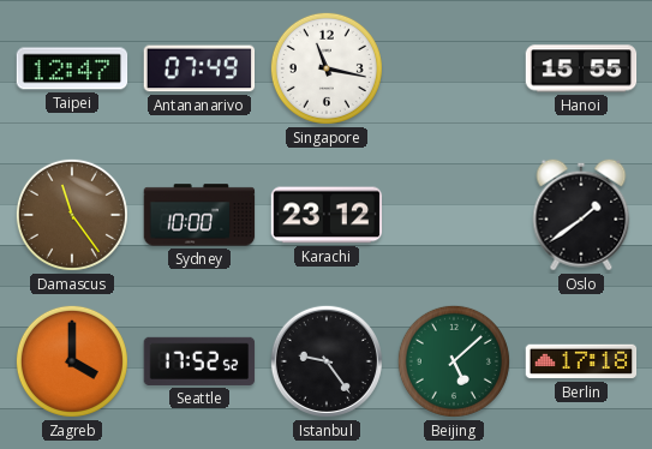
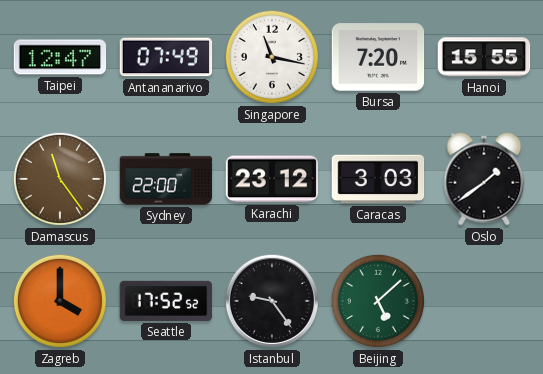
Bursa: none -> 7:20 (378, 57)
Sydney: 10:00 -> 22:00 (166, 179)
Caracas: none -> 3:03 (378, 179)
Berlin: 17:18 -> none (581, 361)
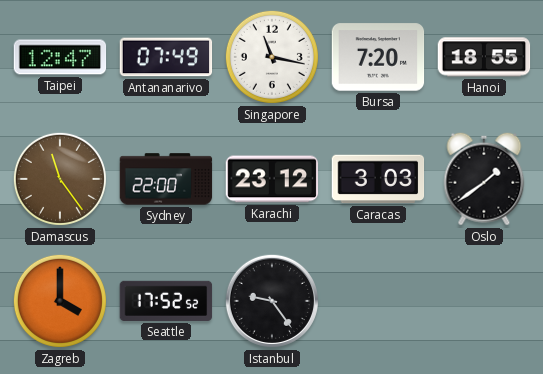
Hanoi: 15:55 -> 18:55 (484, 57)
Beijing: 5:08 -> none (378, 301)
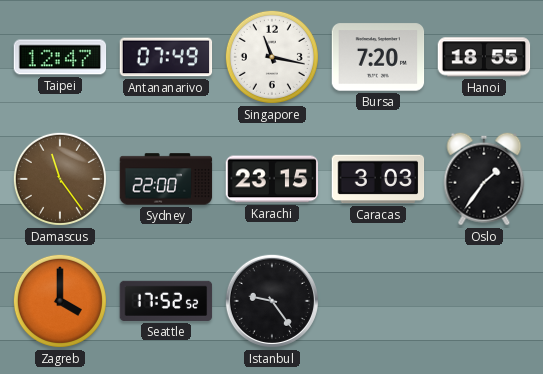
Karachi: 23:12 -> 23:15 (272, 179)
Oslo: 1:39 -> 1:36 (484, 179)
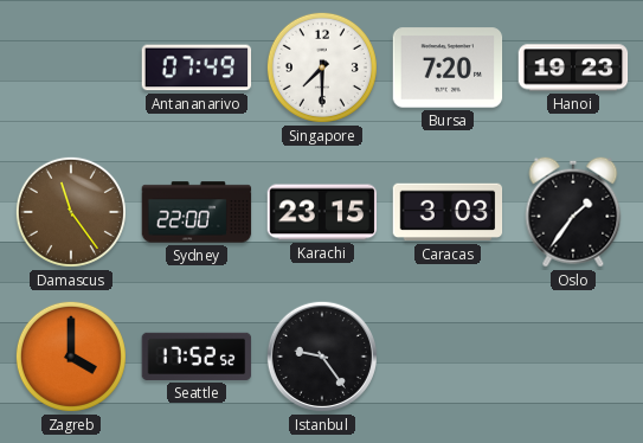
Taipei: 12:47 -> none (60, 57)
Singapore: 11:17 -> 7:30 (322, 68)
Hanoi: 18:55 -> 19:23 (573, 68)
